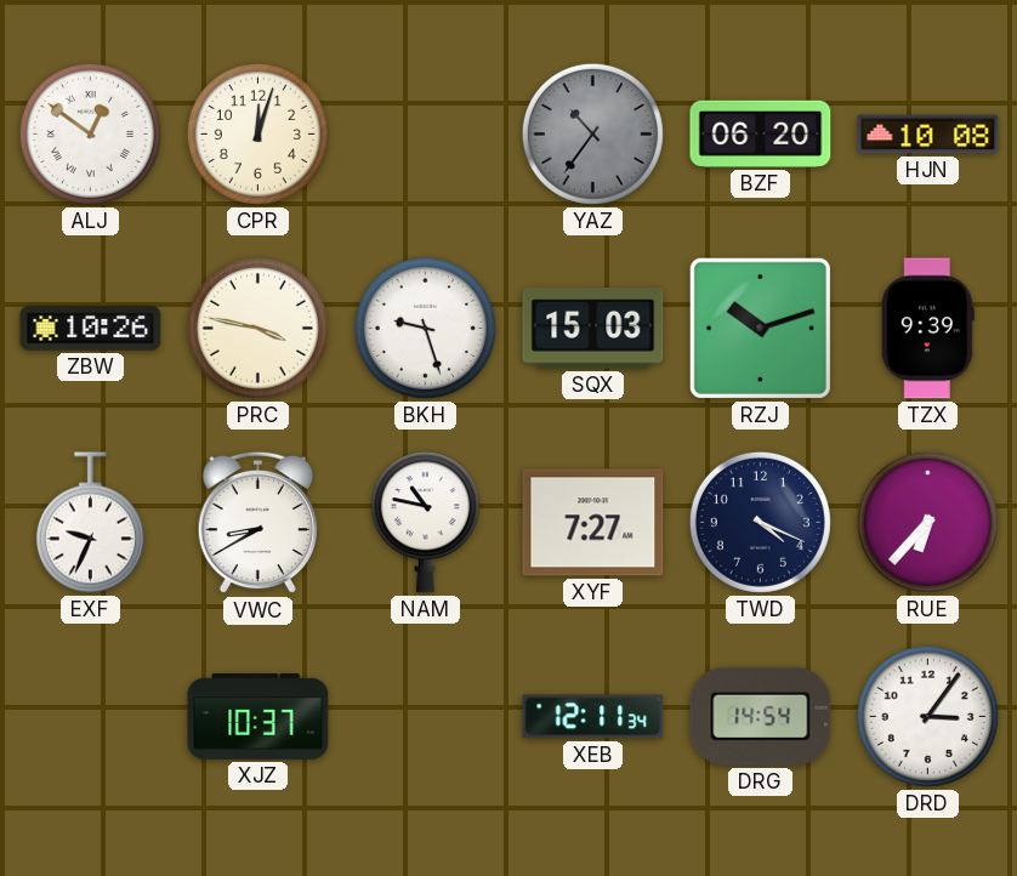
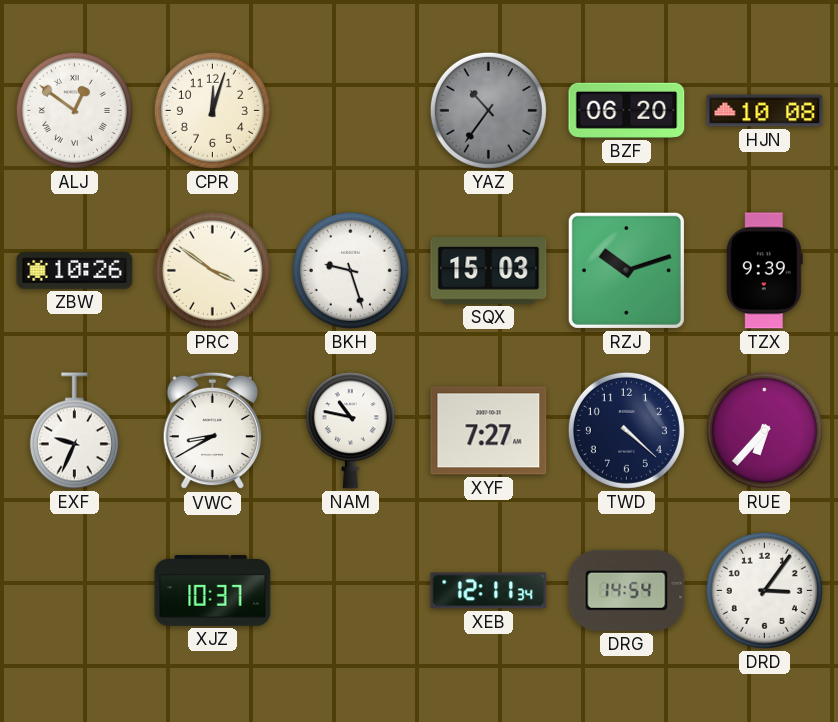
PRC: 3:47 -> 3:51 (212, 270)
TWD: 4:19 -> 4:22 (626, 430)
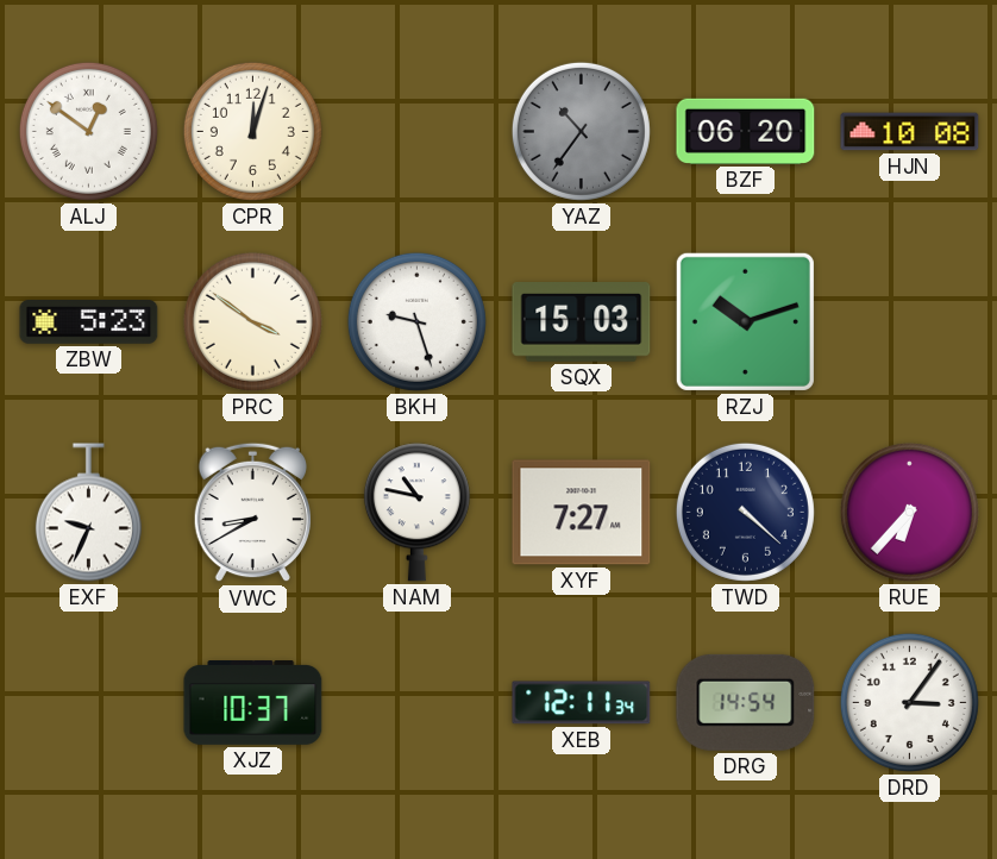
ZBW: 10:26 -> 5:23 (89, 322)
TZX: 9:39 -> none (764, 271)
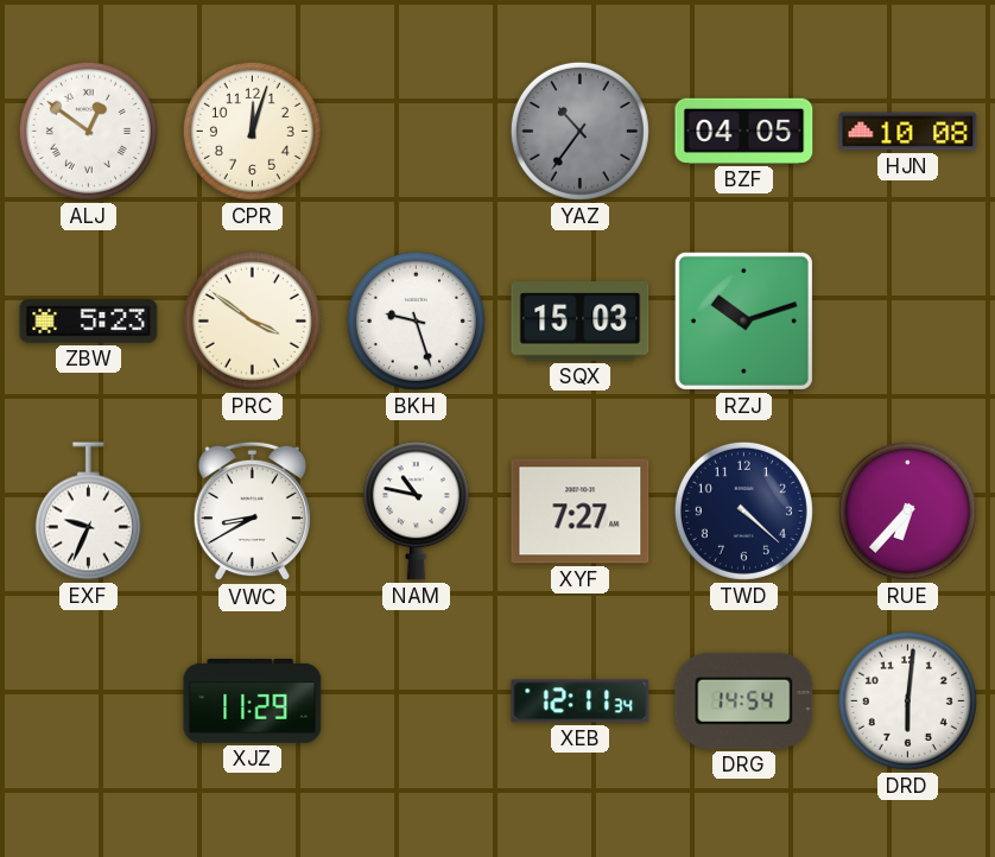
BZF: 06:20 -> 04:05 (744, 131)
XJZ: 10:37 -> 11:29 (253, 702)
DRD: 3:06 -> 6:01 (907, 700)
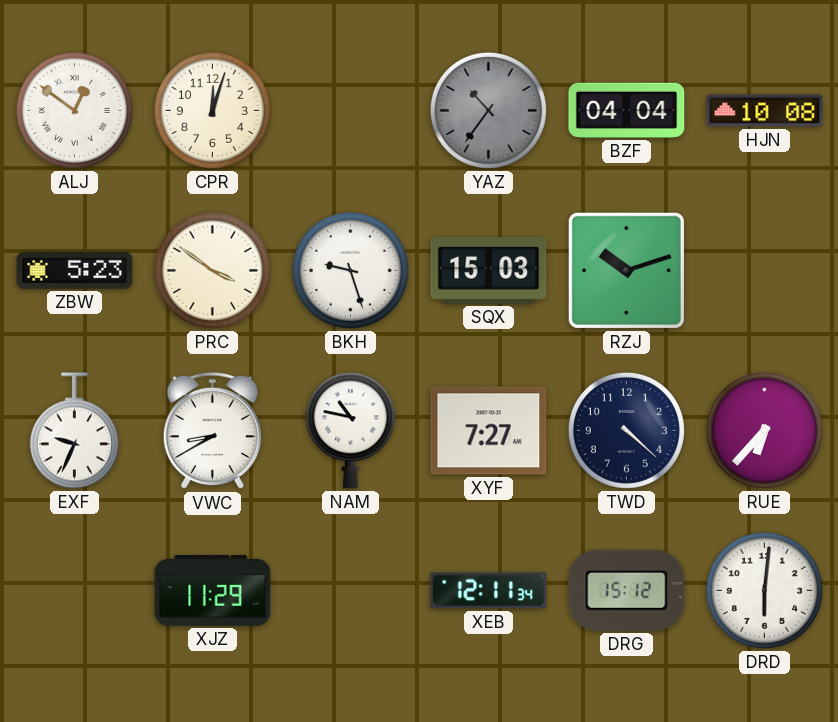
BZF: 04:05 -> 04:04 (627, 110)
DRG: 14:54 -> 15:12 (627, 590)
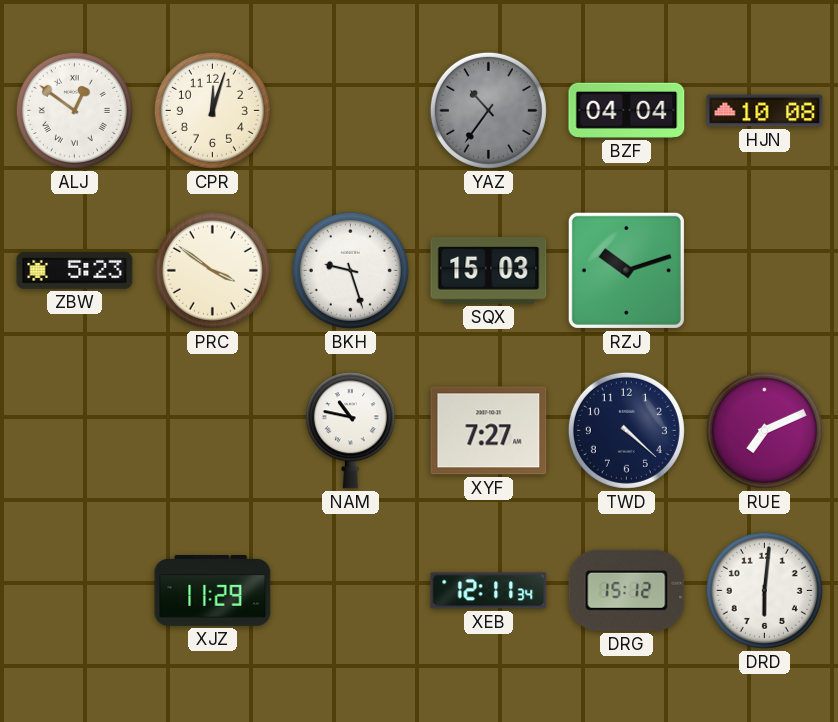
EXF: 9:34 -> none (74, 431)
VWC: 8:40 -> none (212, 431)
RUE: 6:37 -> 7:11 (764, 430)
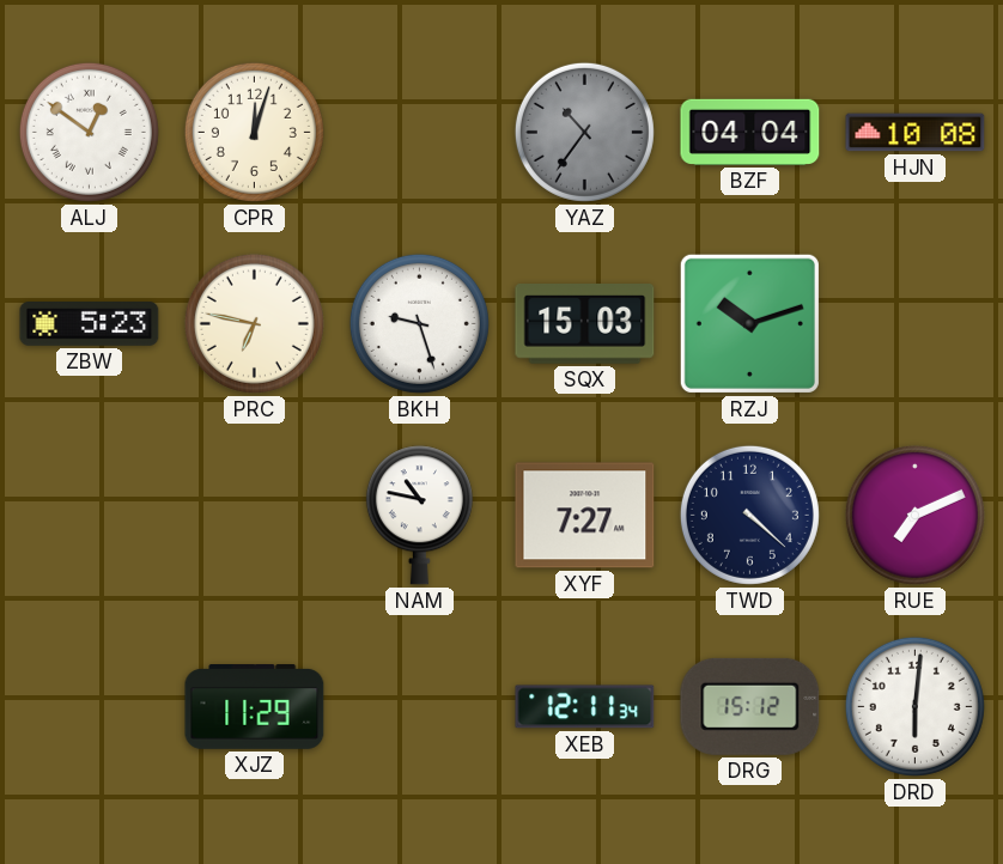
PRC: 3:51 -> 6:47 (254, 323)
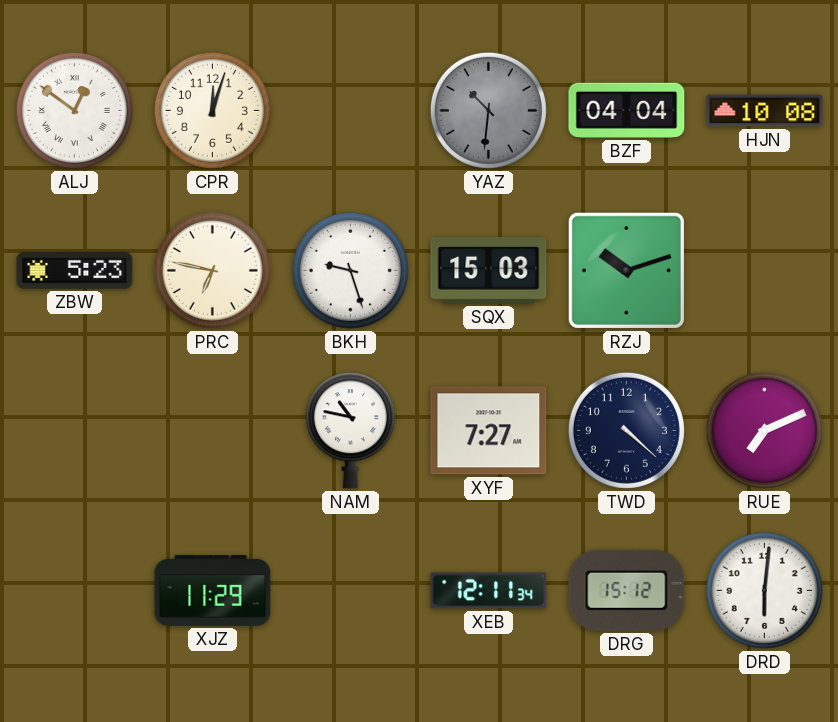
YAZ: 10:36 -> 10:31 (488, 110)
